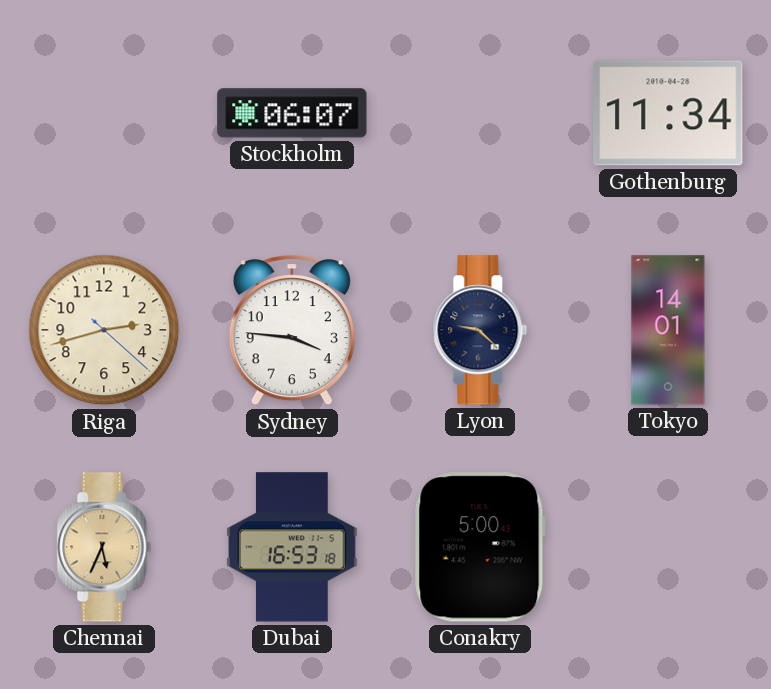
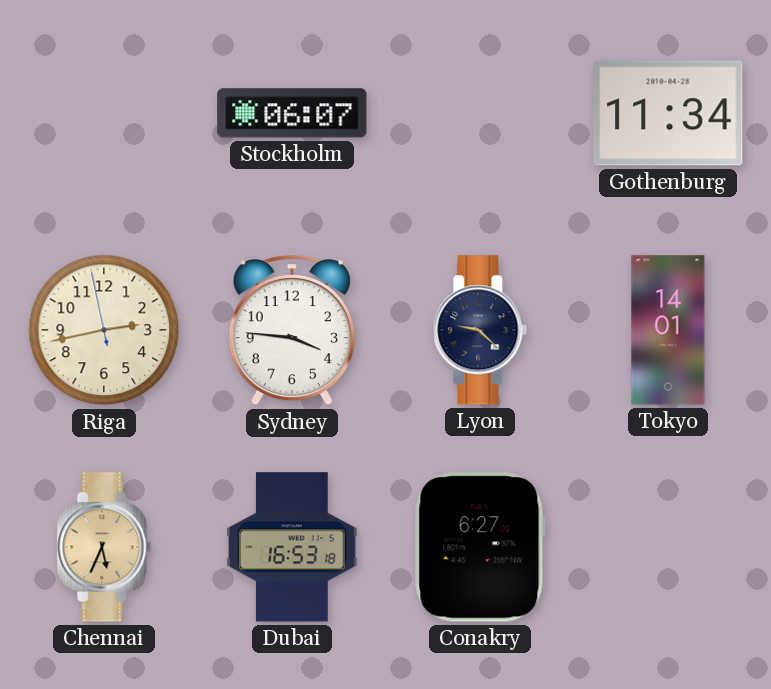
Riga: 2:42:22 -> 2:42:58 (104, 330)
Conakry: 5:00 -> 6:27 (480, 547)
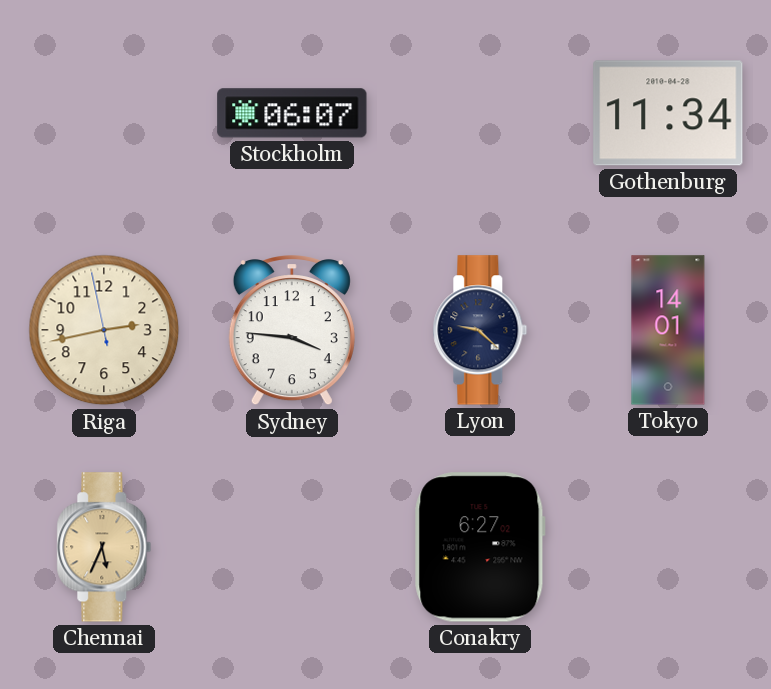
Dubai: 16:53 -> none (292, 547)
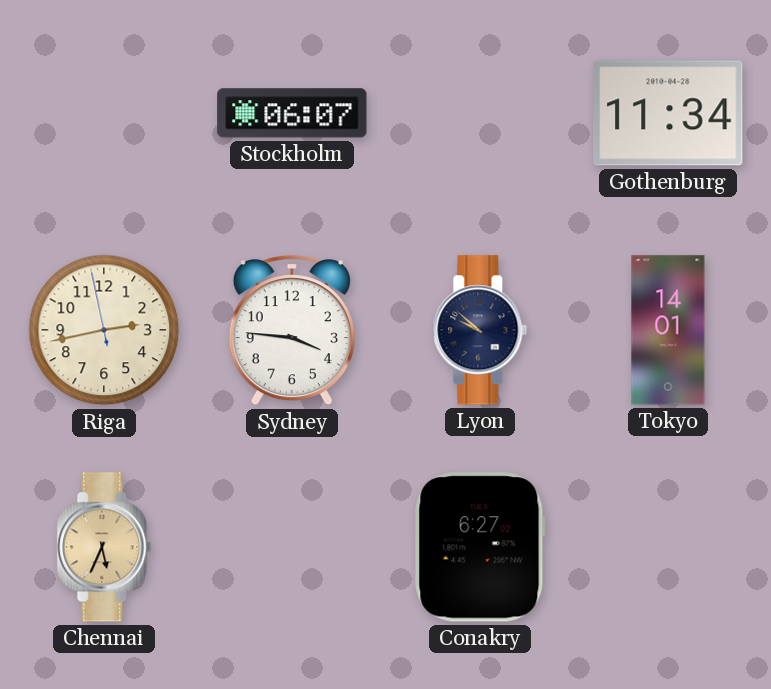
Lyon: 9:22 -> 9:52 (480, 330)
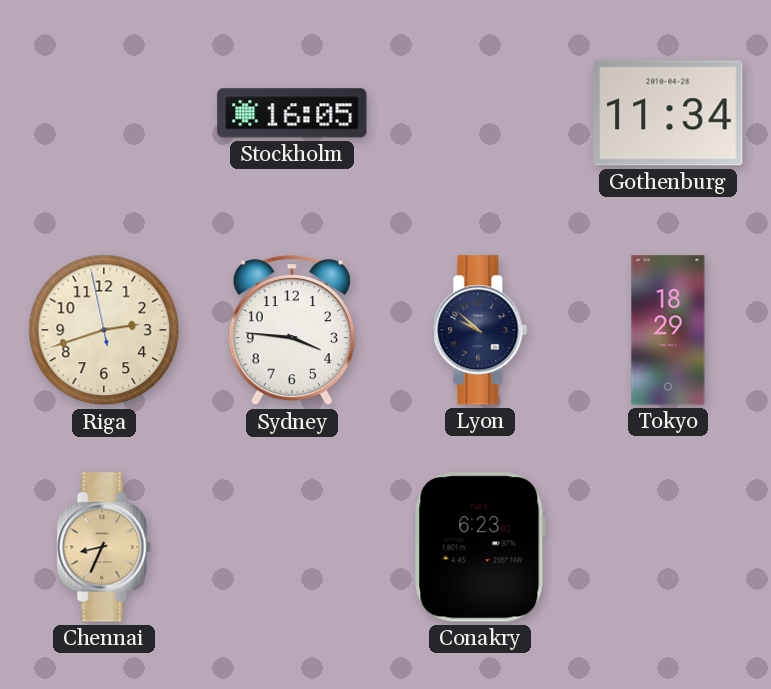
Stockholm: 06:07 -> 16:05 (292, 113)
Riga: 2:42 -> 2:41 (104, 330)
Tokyo: 14:01 -> 18:29 (668, 330)
Chennai: 5:34 -> 8:34 (104, 547)
Conakry: 6:27 -> 6:23 (480, 547)
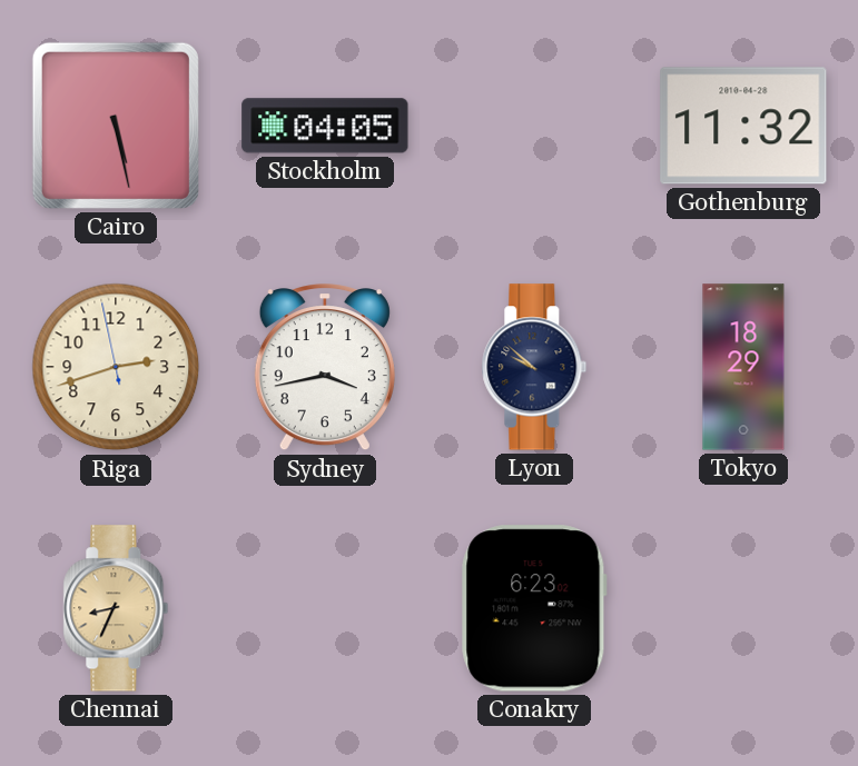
Cairo: none -> 5:28 (116, 126)
Stockholm: 16:05 -> 04:05 (325, 126)
Gothenburg: 11:34 -> 11:32 (743, 126)
Sydney: 3:46 -> 3:43 (325, 368)
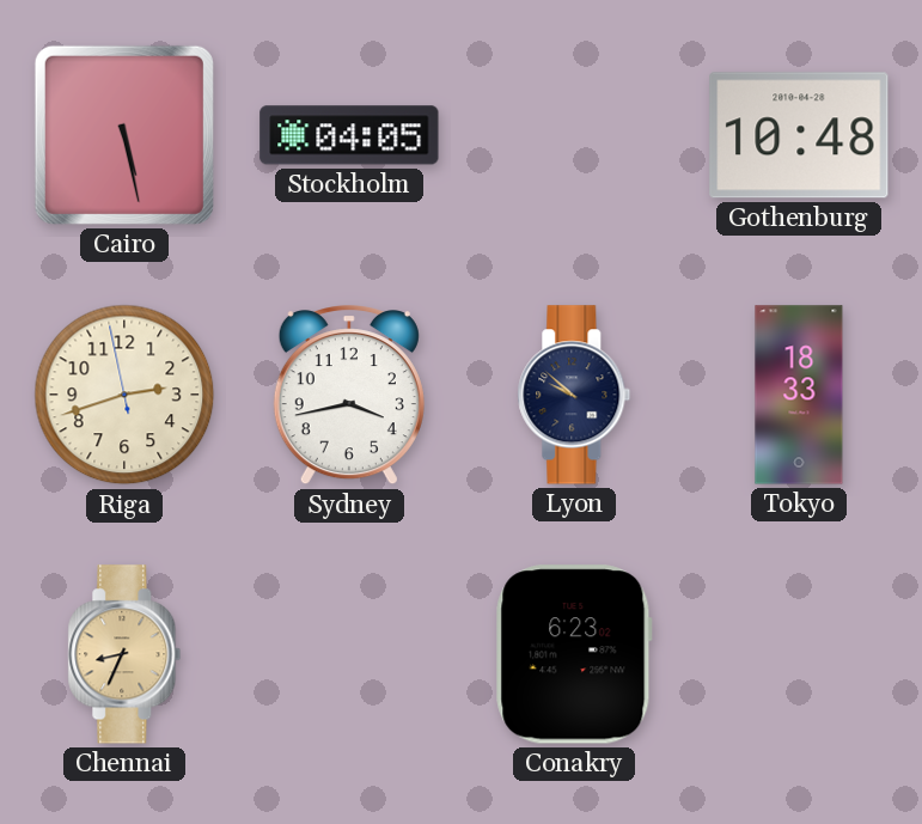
Gothenburg: 11:32 -> 10:48 (799, 135)
Tokyo: 18:29 -> 18:33 (799, 395)
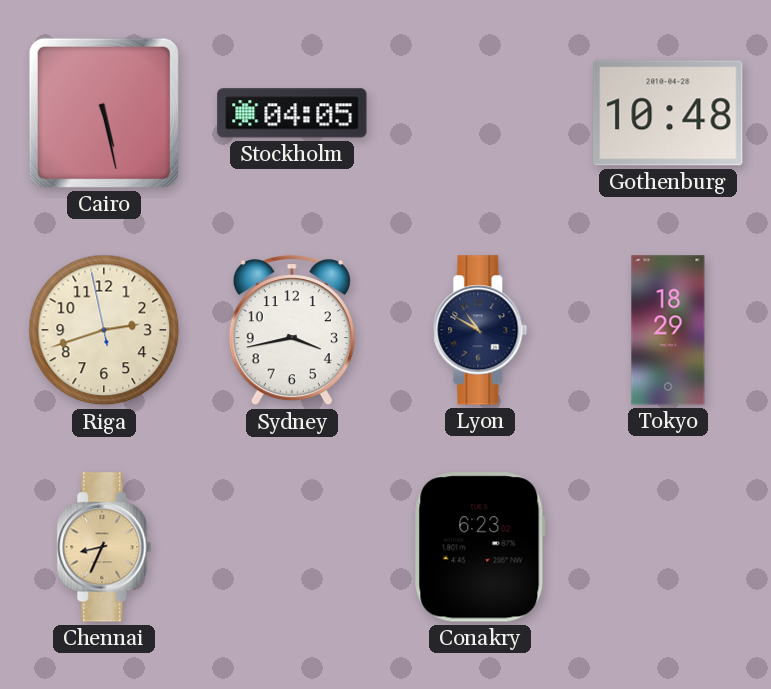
Lyon: 9:52 -> 10:50 (480, 330)
Tokyo: 18:33 -> 18:29 (668, 330)
